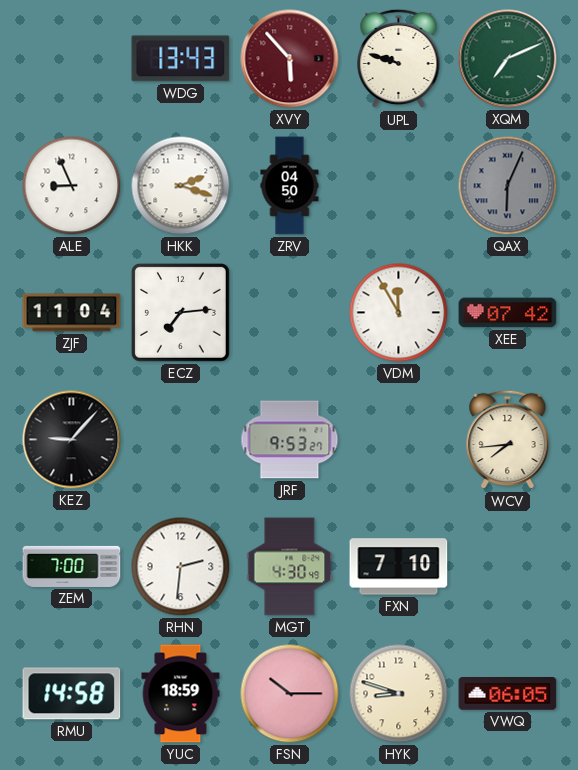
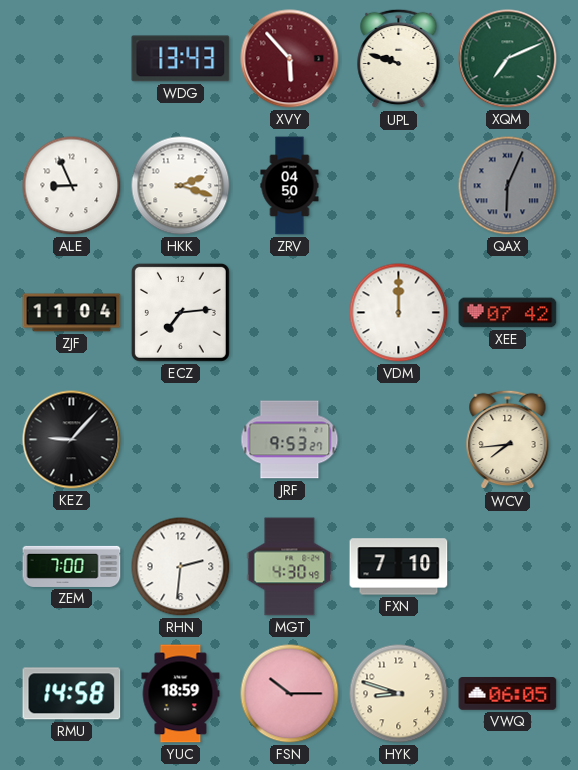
VDM: 11:55 -> 12:00 (399, 313)
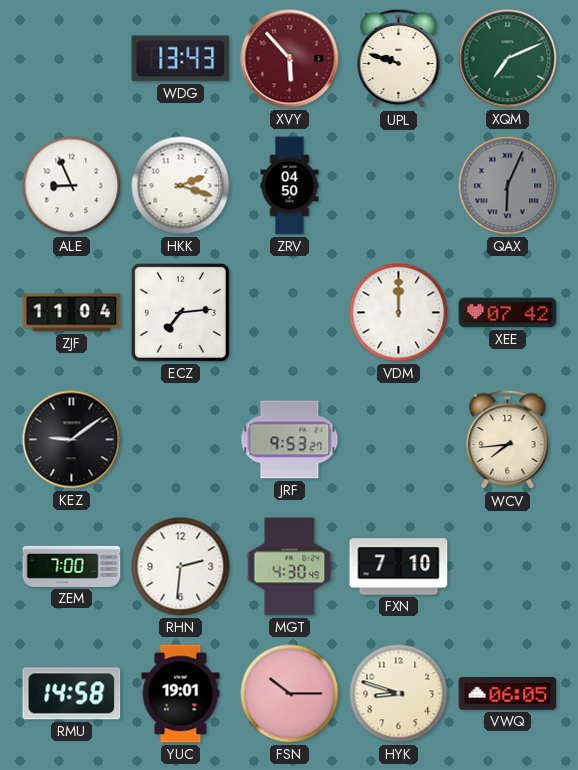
KEZ: 9:07 -> 9:09 (72, 440)
YUC: 18:59 -> 19:01 (181, 694)
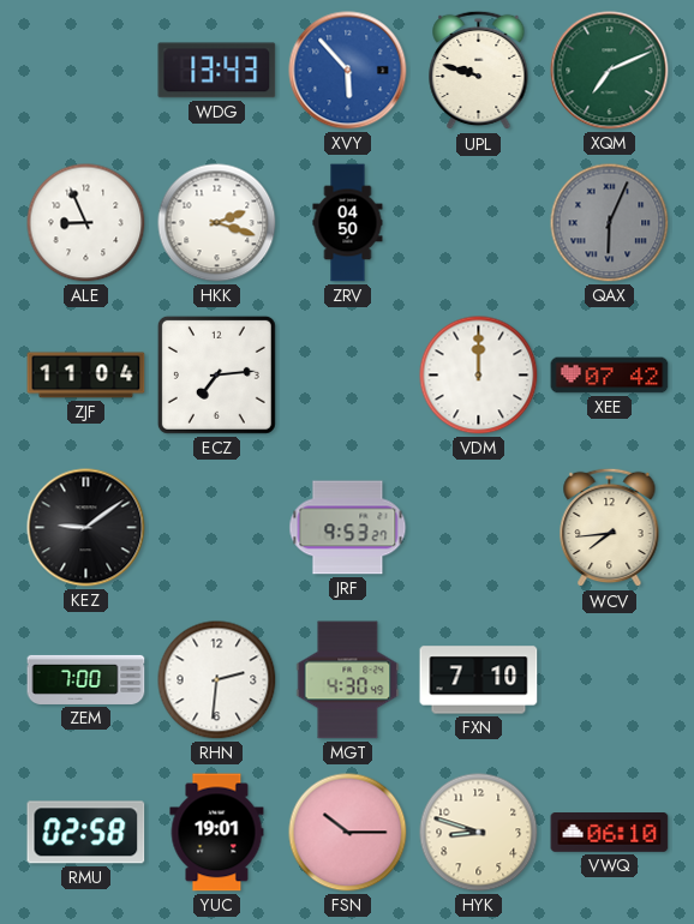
XVY dial: burgundy -> blue (348, 71)
RMU: 14:58 -> 02:58 (86, 833)
VWQ: 06:05 -> 06:10 (610, 833)
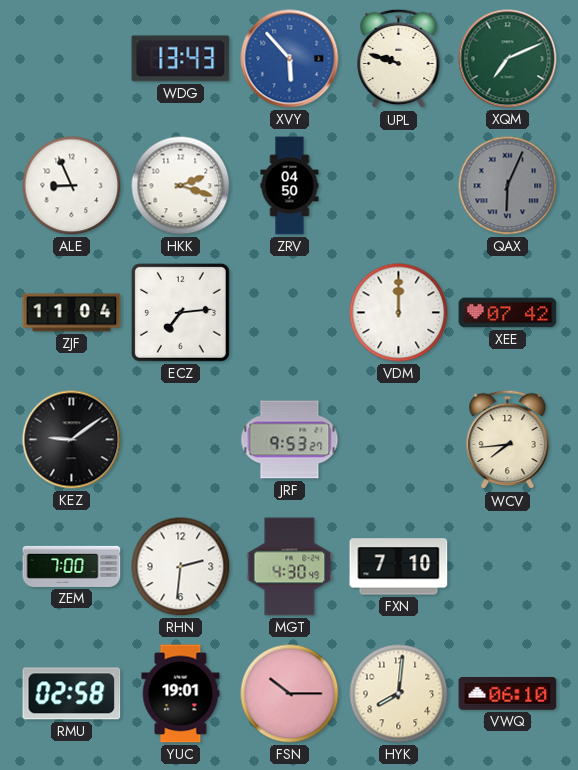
HYK: 8:48 -> 8:01 (399, 694)
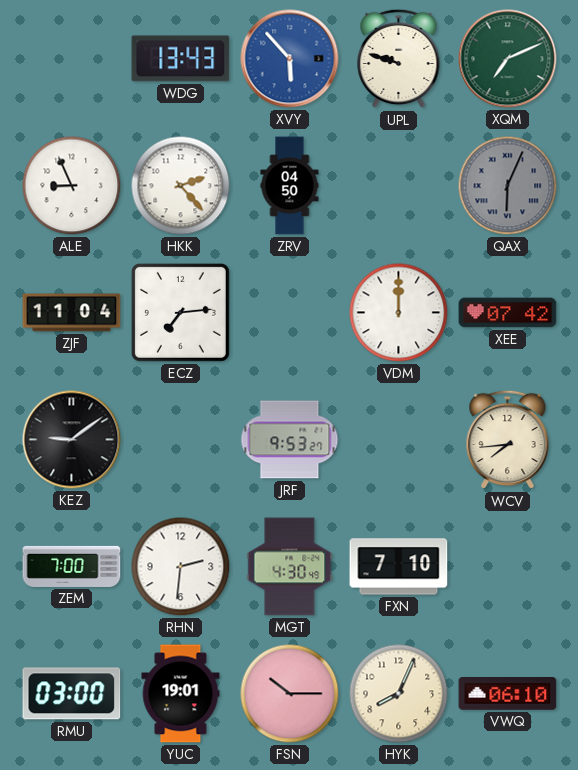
HKK: 2:18 -> 2:23 (181, 186)
RMU: 02:58 -> 03:00 (72, 694)
HYK: 8:01 -> 8:04 (399, 694)
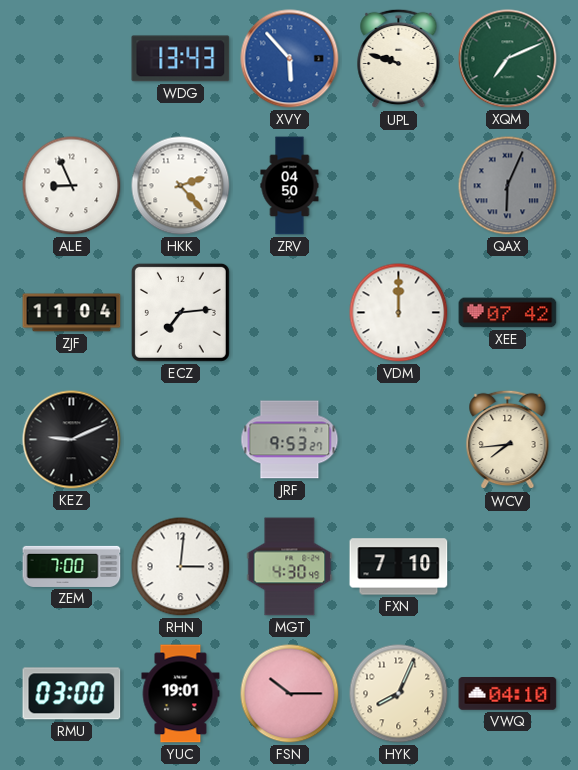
KEZ: 9:09 -> 9:11 (72, 440)
RHN: 2:31 -> 3:01 (181, 567)
VWQ: 06:10 -> 04:10 (508, 694)
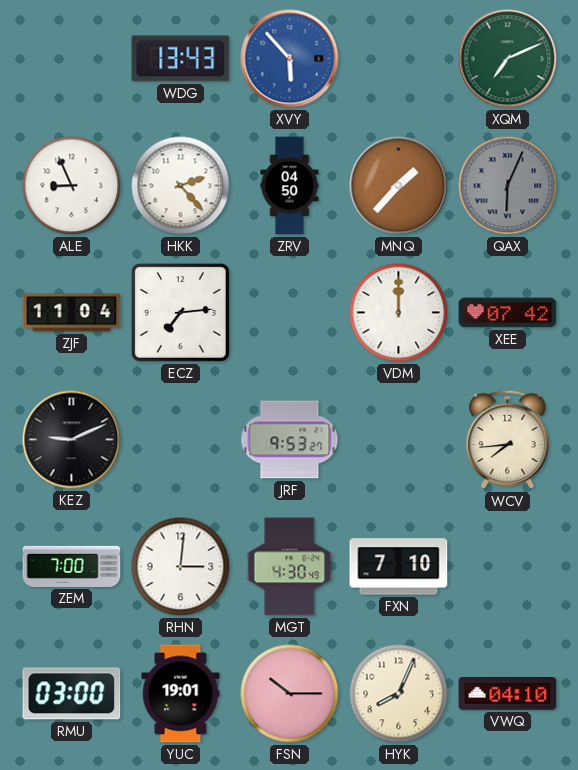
UPL: 9:48 -> none (399, 59)
MNQ: none -> 1:37 (399, 186)
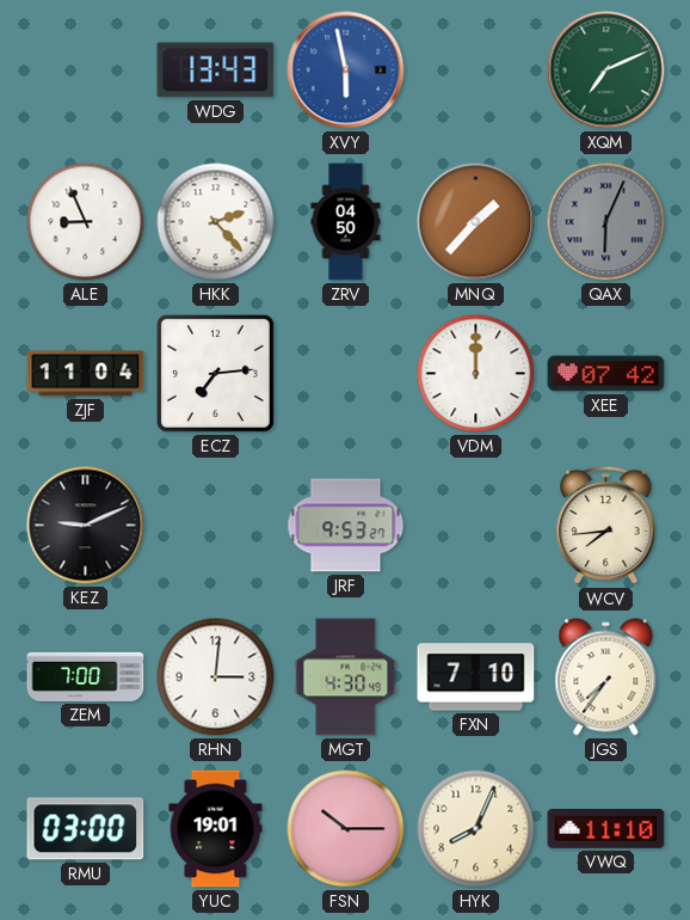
XVY: 5:53 -> 5:58 (346, 70)
JGS: none -> 7:36 (606, 677)
VWQ: 04:10 -> 11:10 (606, 829)
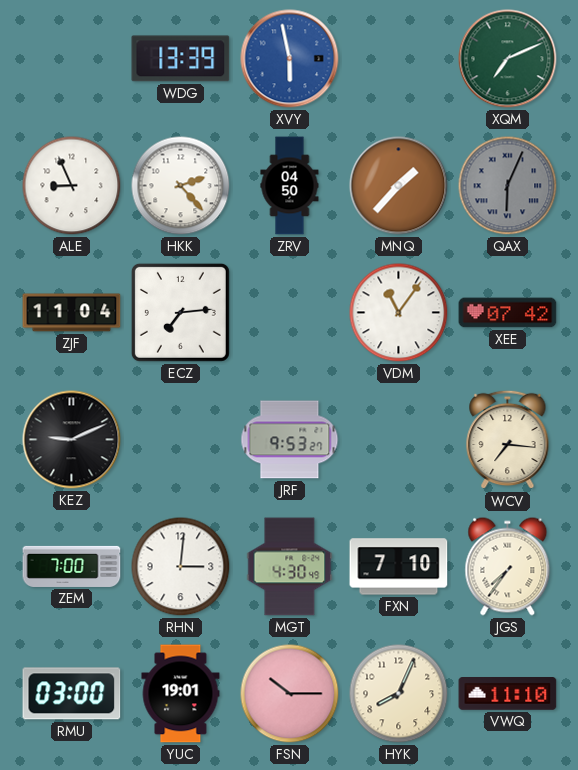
WDG: 13:43 -> 13:39 (181, 59)
VDM: 12:00 -> 11:06 (399, 313)
WCV: 7:44 -> 7:16 (508, 440)
